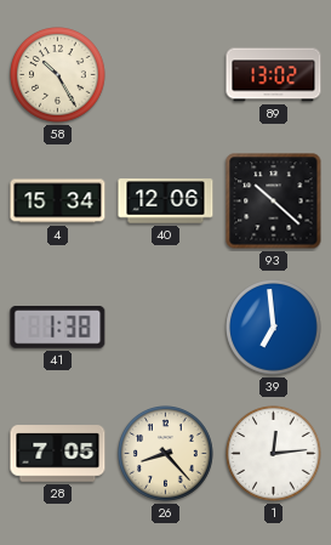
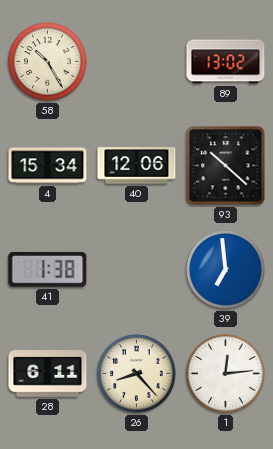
28: 7:05 -> 6:11 (48, 374)
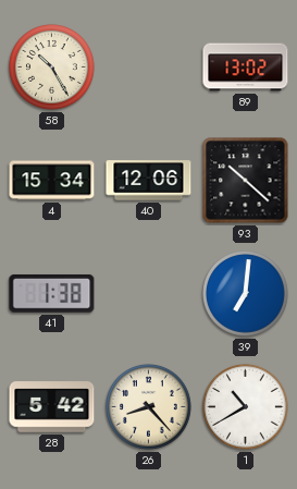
39: 6:59 -> 7:01 (246, 294)
28: 6:11 -> 5:42 (52, 407)
1: 12:14 -> 10:40 (246, 407)
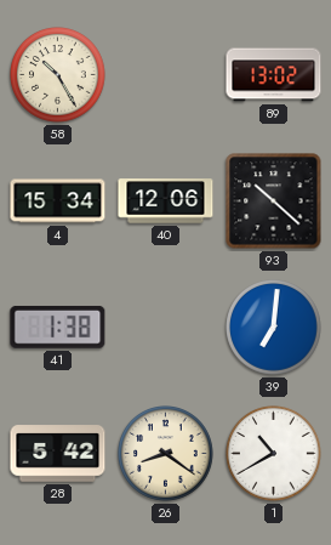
26: 8:23 -> 8:21 (166, 454)
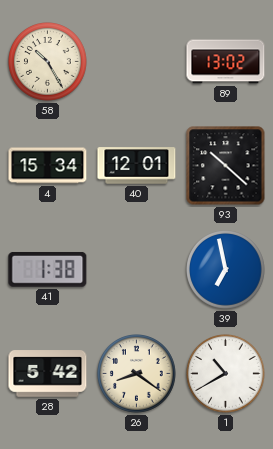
40: 12:06 -> 12:01 (137, 166)
39: 7:01 -> 6:58 (226, 270)
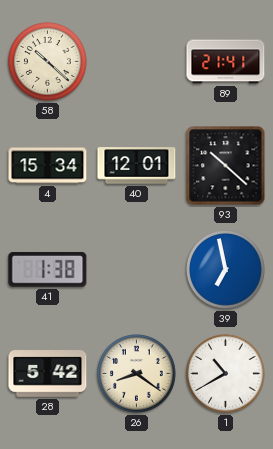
58: 10:25 -> 10:22 (48, 62)
89: 13:02 -> 21:41 (226, 62)
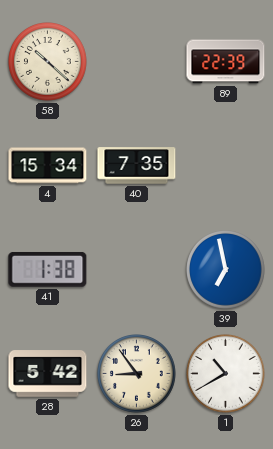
89: 21:41 -> 22:39 (226, 62)
40: 12:01 -> 7:35 (137, 166)
93: 10:22 -> none (226, 166)
26: 8:21 -> 8:54 (137, 374)
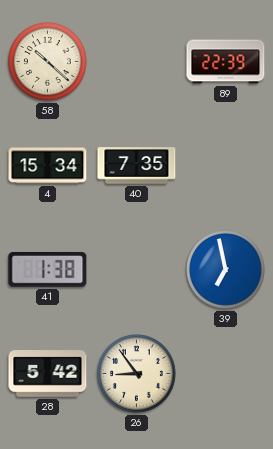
1: 10:40 -> none (226, 374)
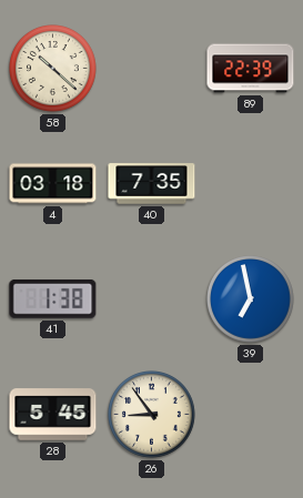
4: 15:34 -> 03:18 (53, 184)
28: 5:42 -> 5:45 (53, 415)
